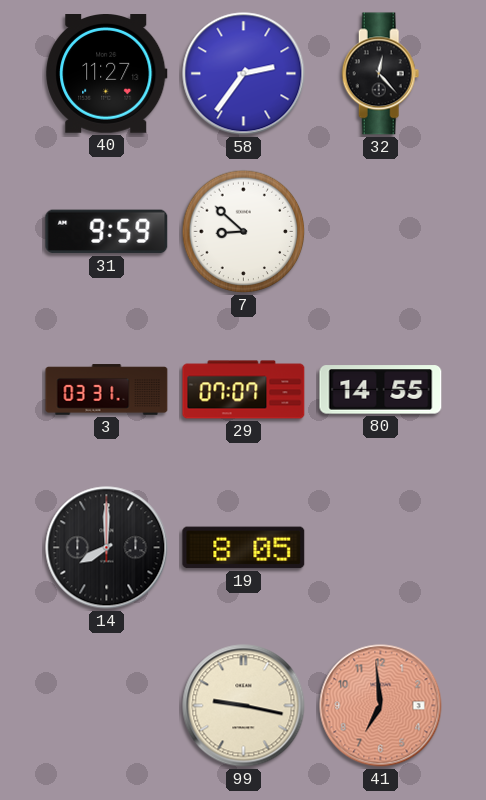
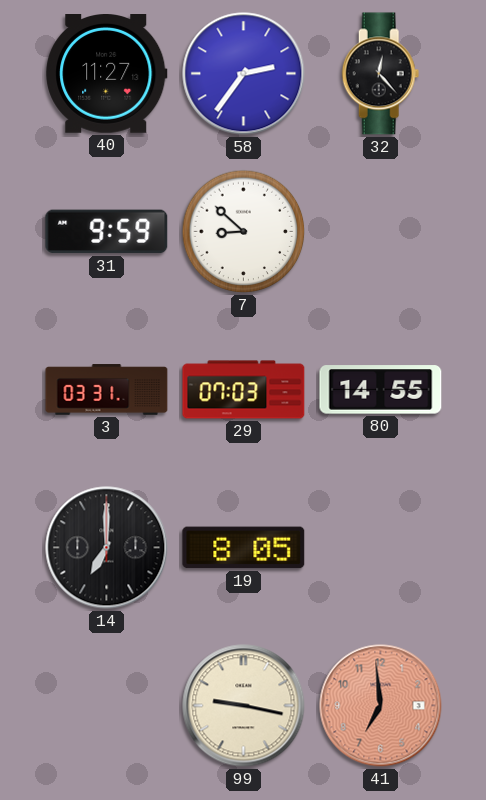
29: 07:07 -> 07:03 (244, 390)
14: 8:00 -> 7:00 (107, 548)
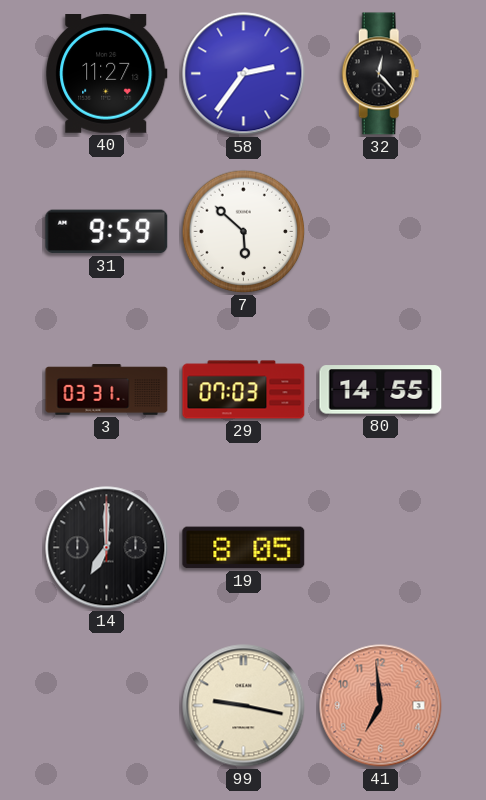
7: 8:52 -> 5:52 (244, 232)
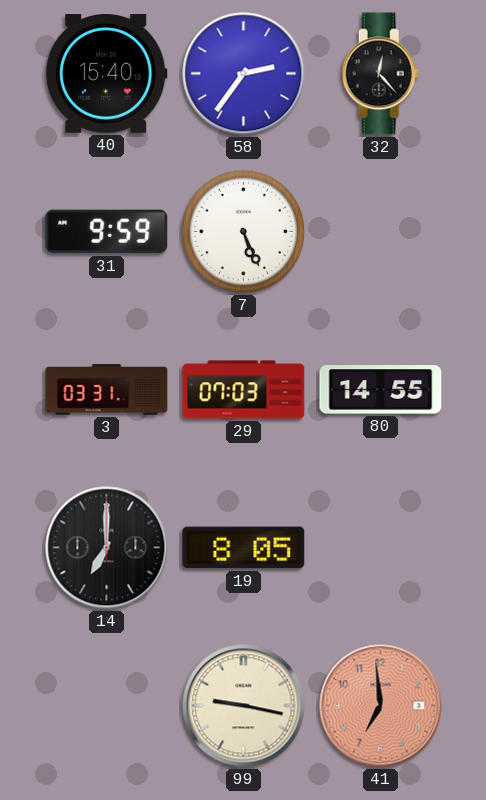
40: 11:27 -> 15:40 (107, 74)
7: 5:52 -> 5:26 (244, 232)
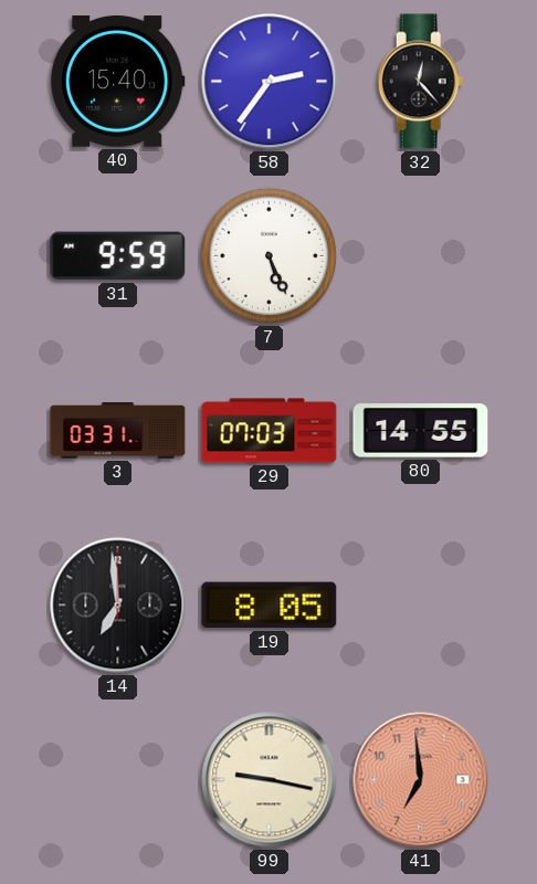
14: 7:00 -> 6:59 (118, 606)
